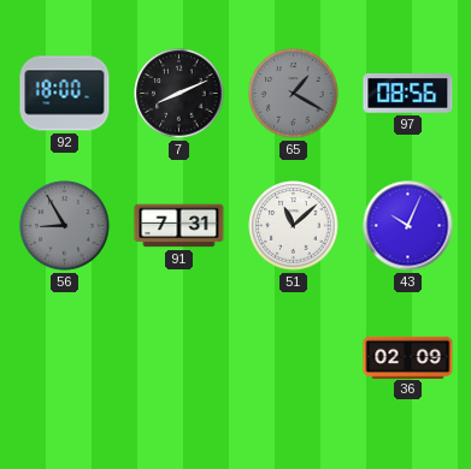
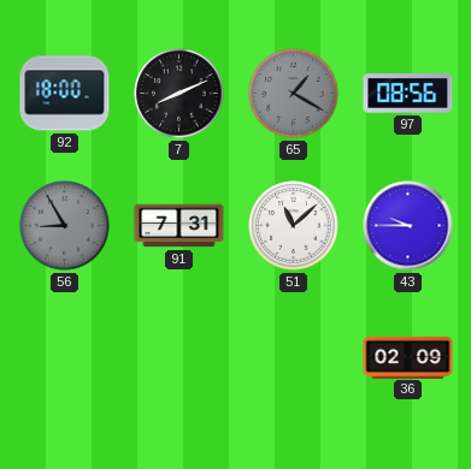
43: 10:04 -> 9:45 (408, 226)
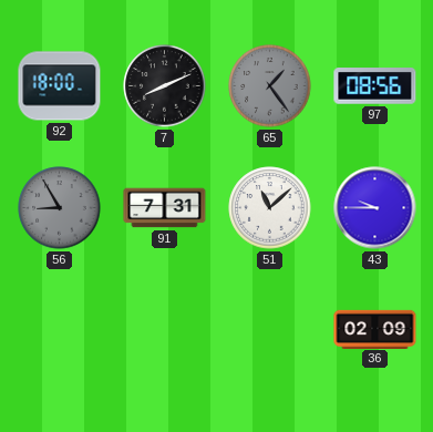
65: 1:20 -> 1:24 (270, 86)
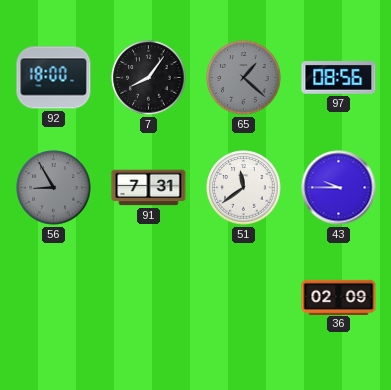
7: 8:11 -> 8:06 (149, 78)
65: 1:24 -> 1:22 (244, 78)
51: 11:08 -> 11:39 (244, 188)
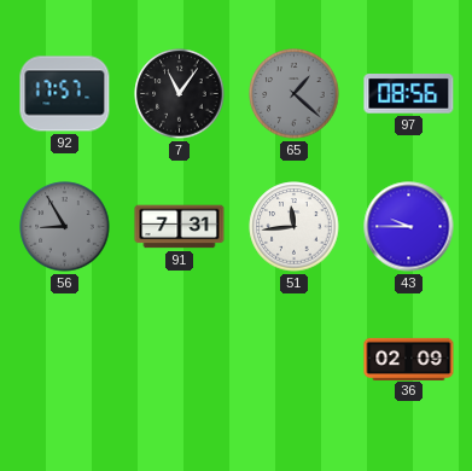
92: 18:00 -> 17:57 (65, 94)
7: 8:06 -> 11:06 (180, 94)
51: 11:39 -> 11:44 (295, 227)
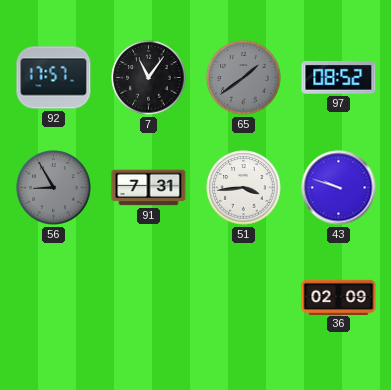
65: 1:22 -> 1:39 (244, 78)
97: 08:56 -> 08:52 (339, 78)
51: 11:44 -> 3:44 (244, 188)
43: 9:45 -> 9:48 (339, 188)
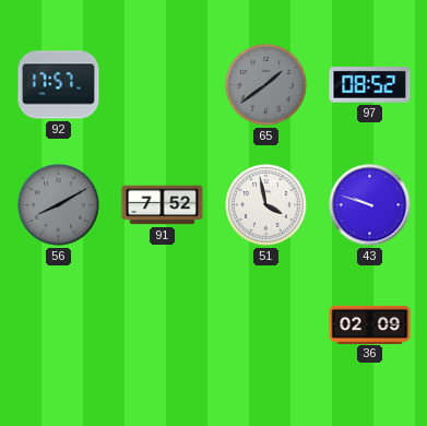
7: 11:06 -> none (149, 78)
56: 8:55 -> 8:10 (59, 205)
91: 7:31 -> 7:52 (163, 205)
51: 3:44 -> 3:58 (266, 205)
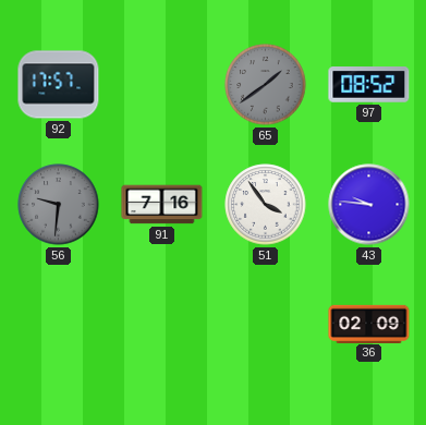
56: 8:10 -> 9:31 (59, 205)
91: 7:52 -> 7:16 (162, 205)
51: 3:58 -> 3:54 (266, 205)
43: 9:48 -> 9:46 (369, 205)
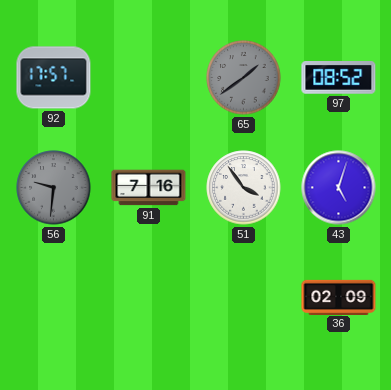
43: 9:46 -> 5:03 (339, 188)
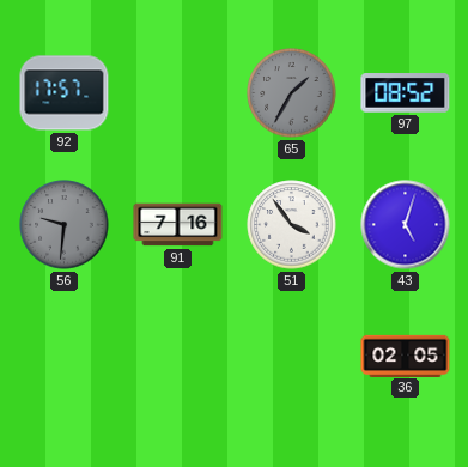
65: 1:39 -> 1:35 (292, 93)
36: 02:09 -> 02:05 (406, 356)
